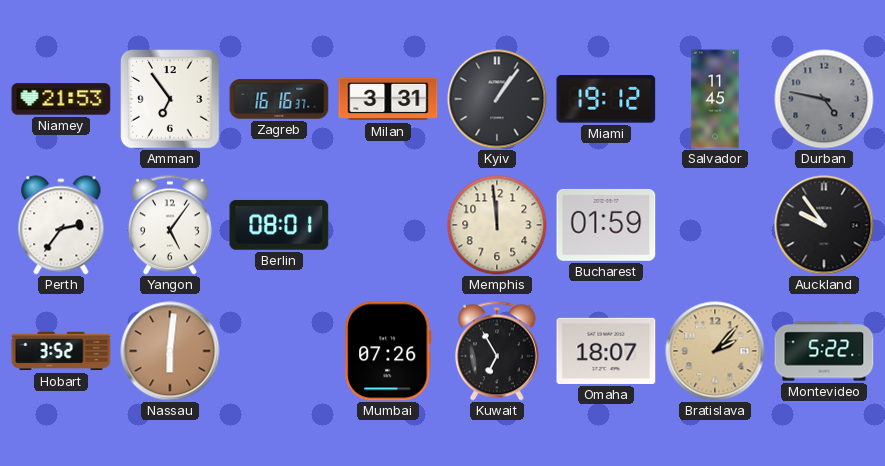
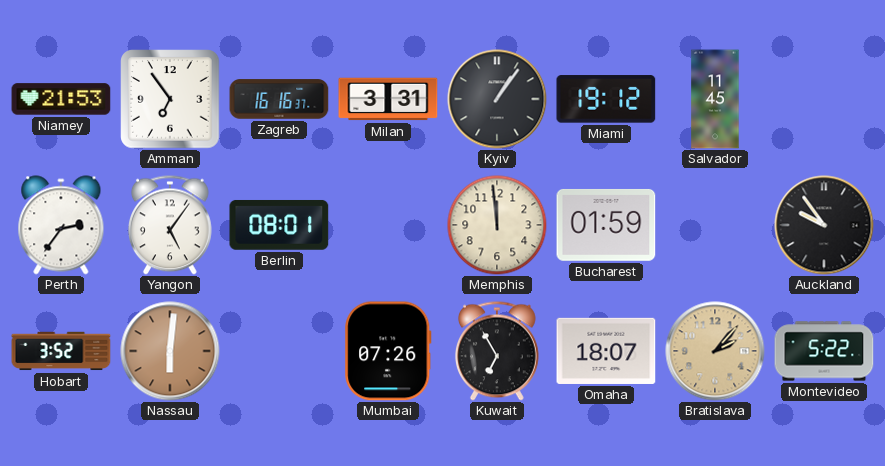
Durban: 4:47 -> none (824, 99)
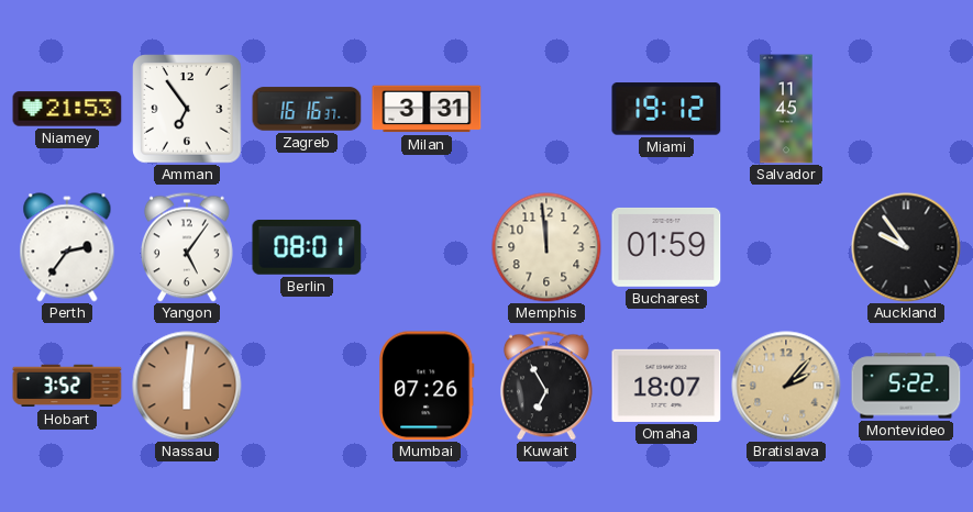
Kyiv: 1:06 -> none (497, 99)
